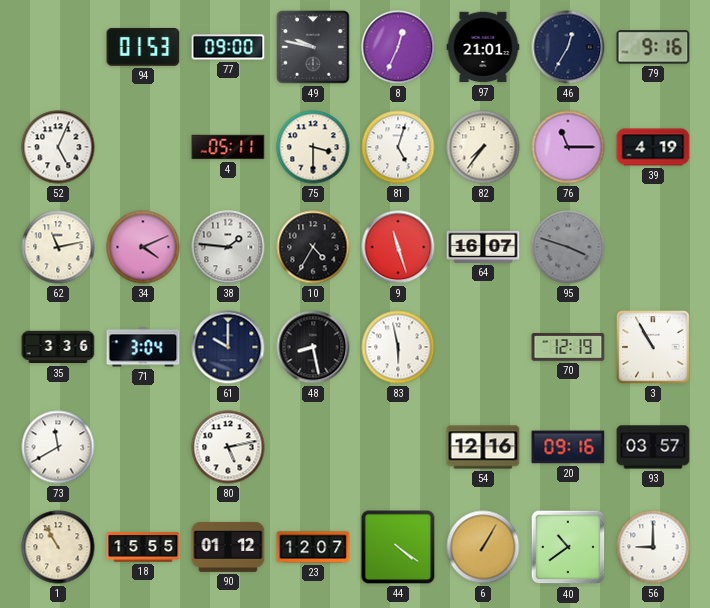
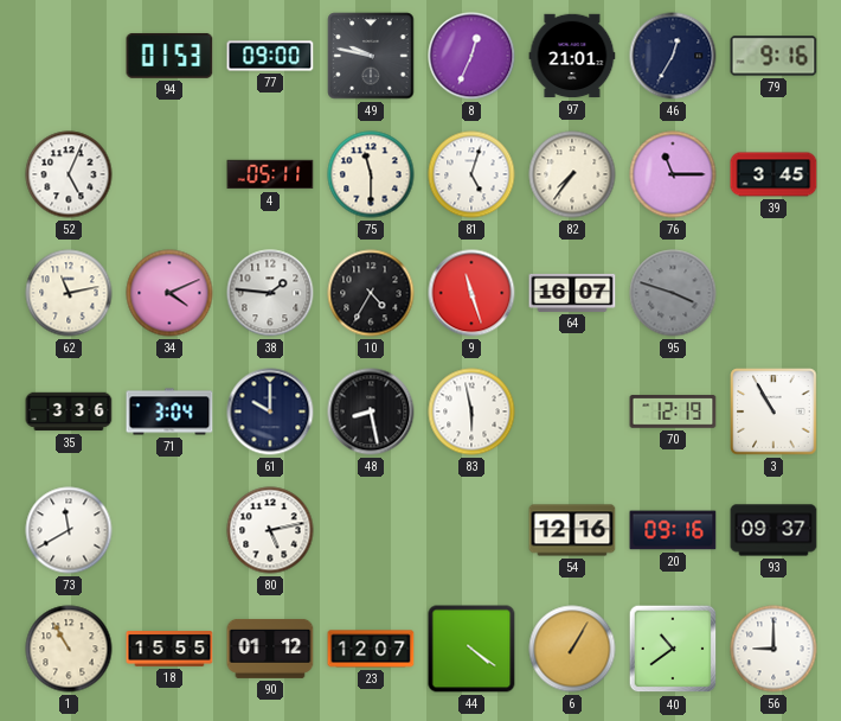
75: 3:30 -> 11:30 (371, 174)
39: 4:19 -> 3:45 (773, 174)
93: 03:57 -> 09:37 (773, 530)
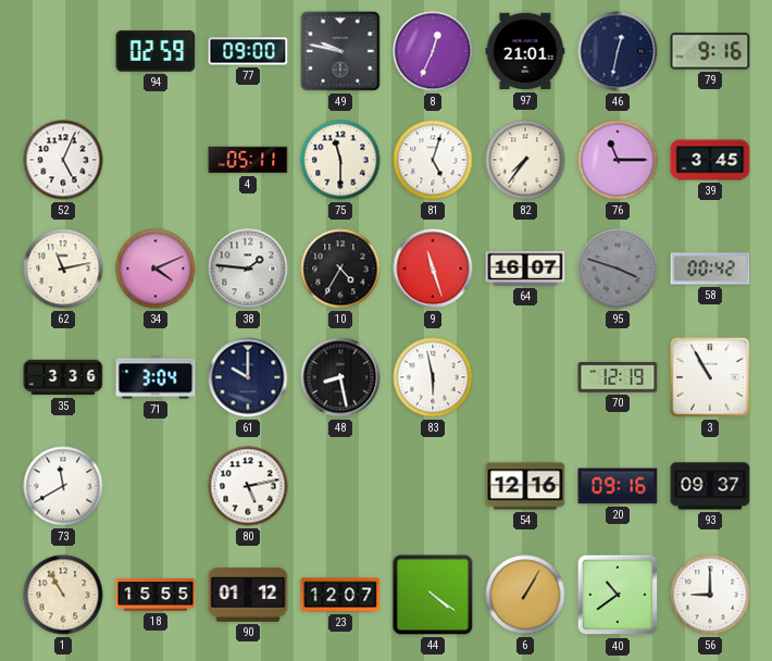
94: 01:53 -> 02:59 (155, 51)
46: 12:35 -> 12:32 (618, 51)
58: none -> 00:42 (710, 269)
